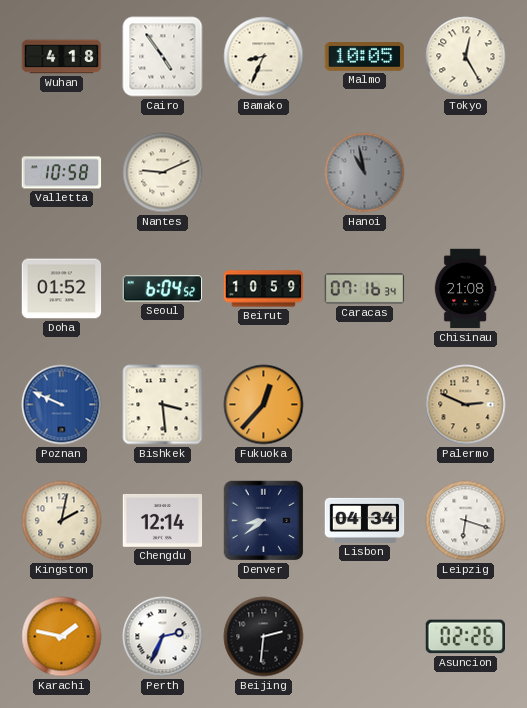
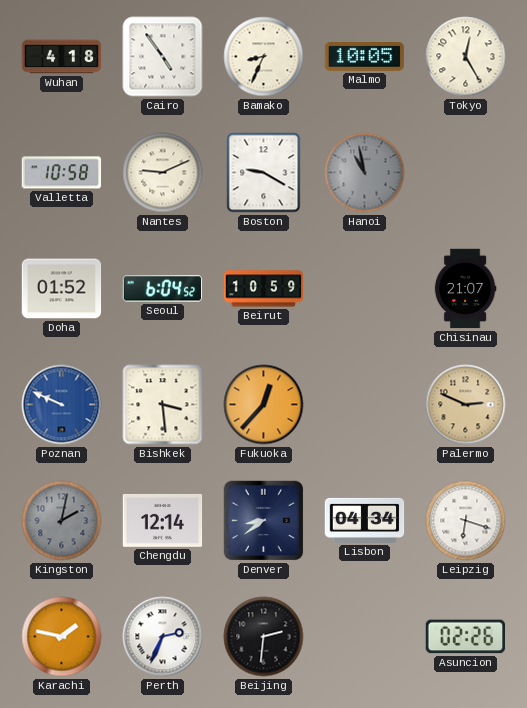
Boston: none -> 9:20 (264, 173)
Caracas: 07:16 -> none (365, 289)
Chisinau: 21:08 -> 21:07 (465, 289)
Kingston dial: cream -> grey (62, 521)
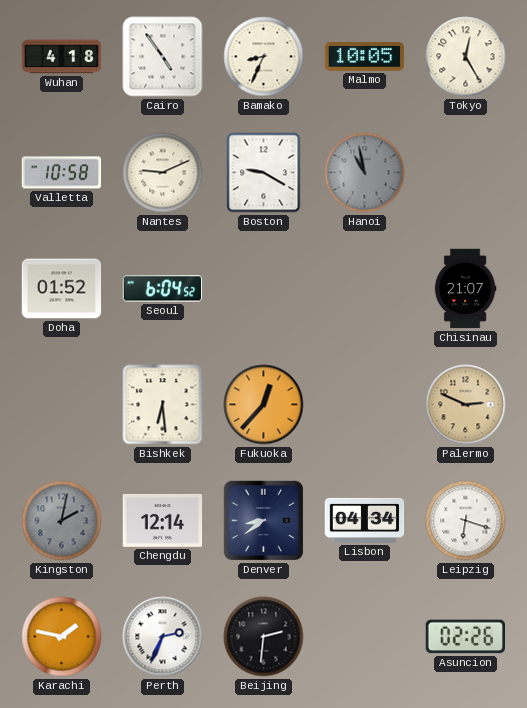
Beirut: 10:59 -> none (264, 289)
Poznan: 9:49 -> none (62, 405)
Bishkek: 3:29 -> 6:29 (163, 405)
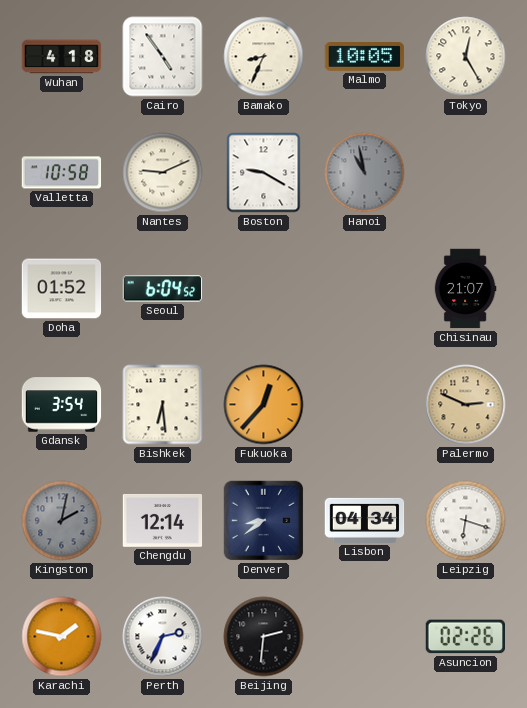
Gdansk: none -> 3:54 (62, 405)
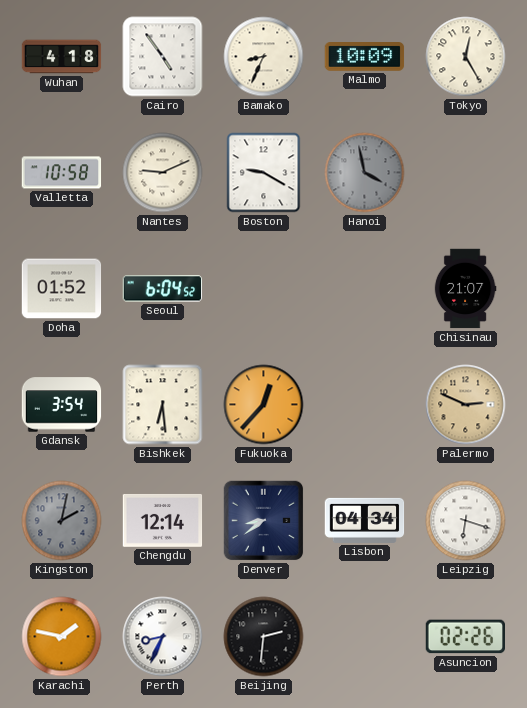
Malmo: 10:05 -> 10:09 (365, 57)
Hanoi: 10:58 -> 3:58 (365, 173)
Perth: 2:34 -> 8:34 (163, 637)
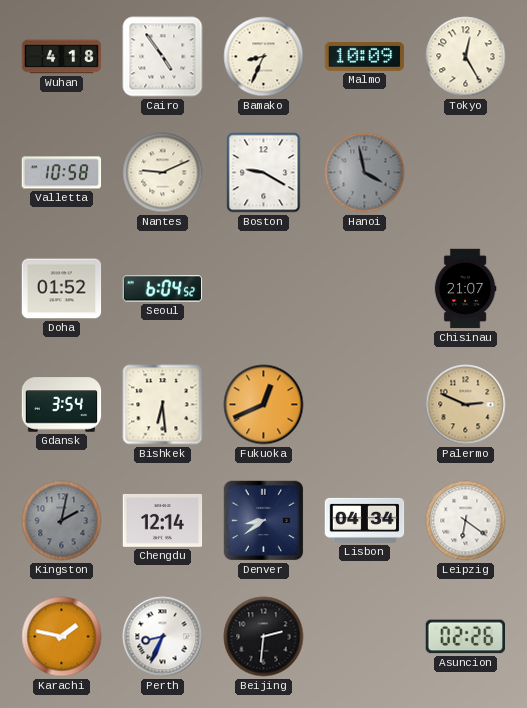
Fukuoka: 12:37 -> 12:41 (264, 405)
Leipzig: 6:18 -> 6:21 (466, 521)
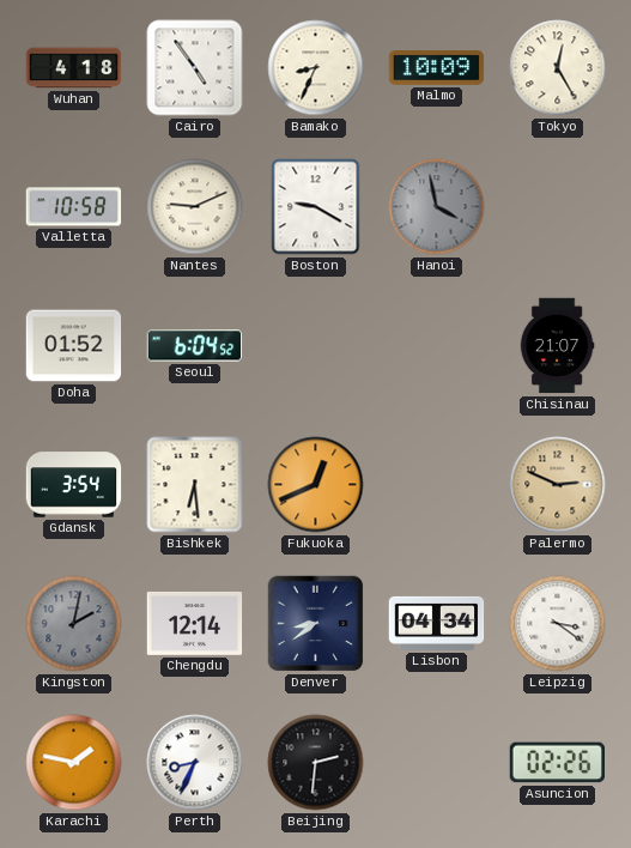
Leipzig: 6:21 -> 3:21 (558, 624)
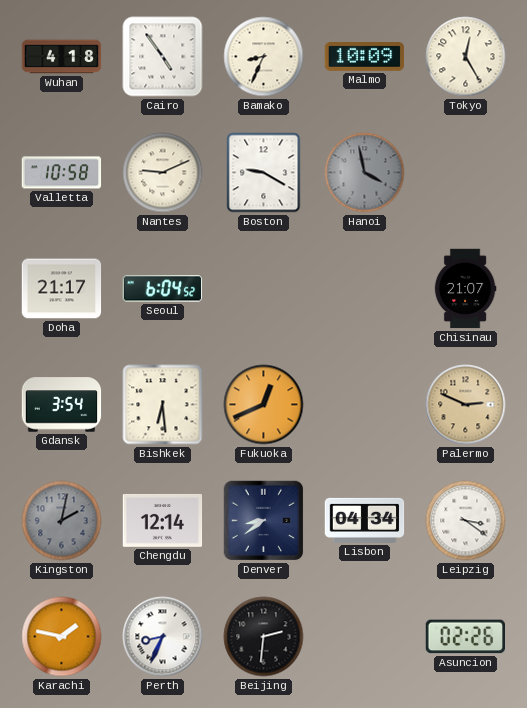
Doha: 01:52 -> 21:17 (62, 289)
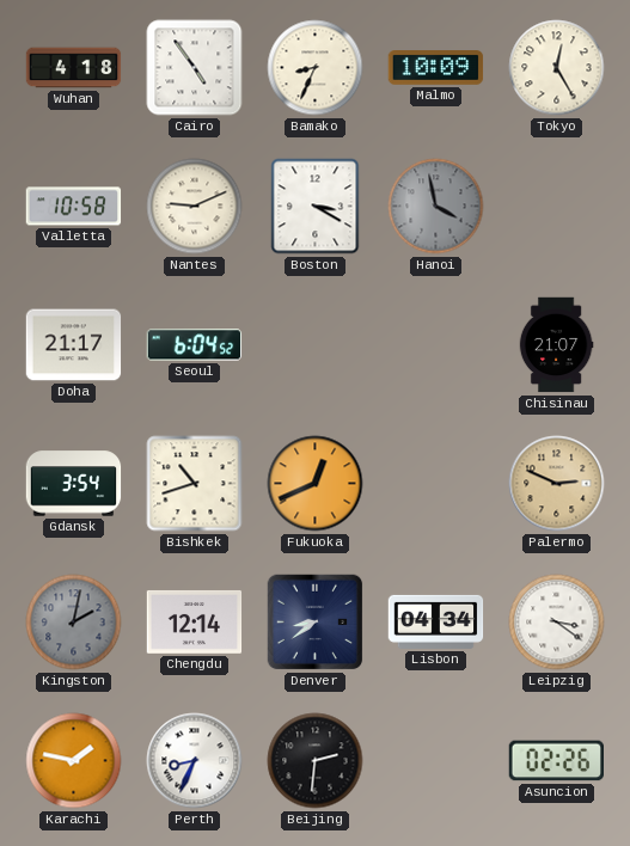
Boston: 9:20 -> 3:20 (316, 207)
Bishkek: 6:29 -> 10:42 (195, 484)
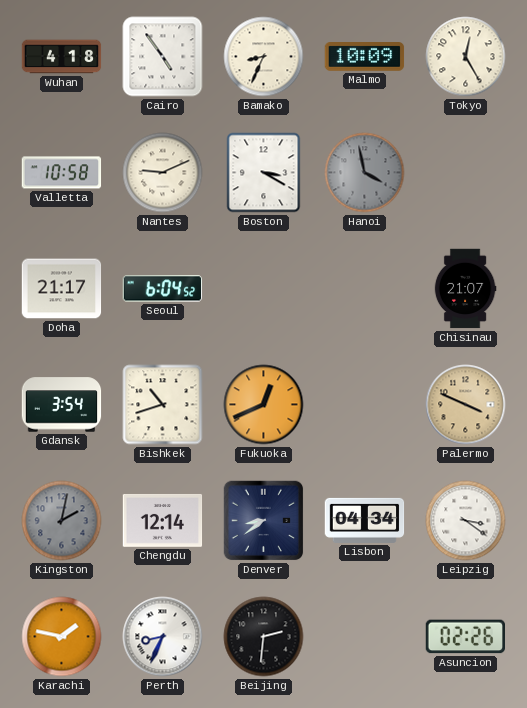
Palermo: 2:49 -> 3:49 (466, 405)
